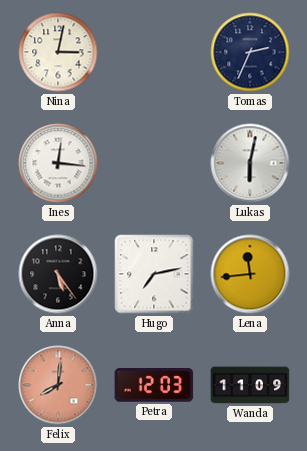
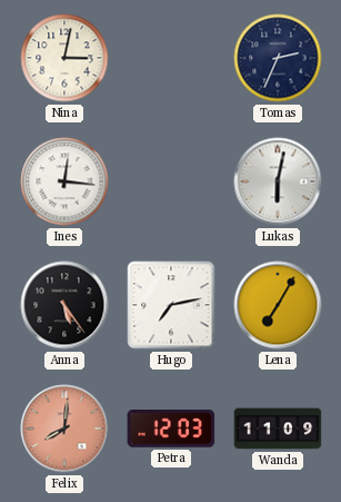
Lena: 11:44 -> 7:05 (278, 305)
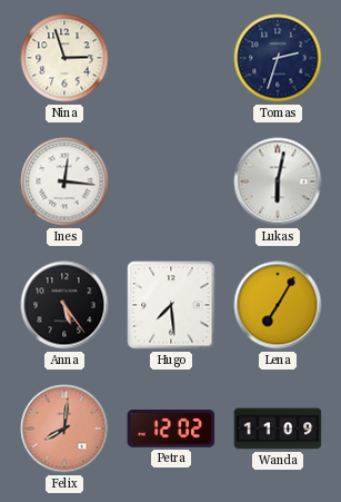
Nina: 3:02 -> 2:57 (64, 58)
Tomas: 2:34 -> 2:33 (278, 58)
Hugo: 7:13 -> 7:29 (171, 305)
Petra: 12:03 -> 12:02 (171, 430)
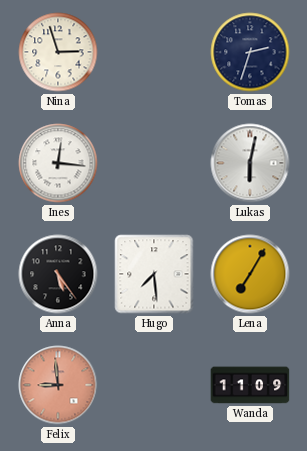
Felix: 8:01 -> 8:59 (58, 385)
Petra: 12:02 -> none (171, 430)
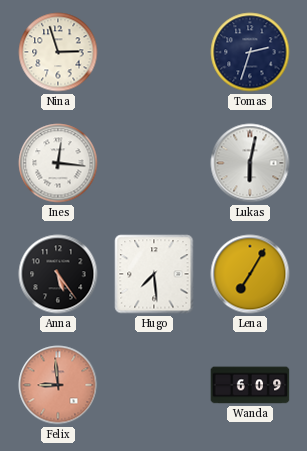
Wanda: 11:09 -> 6:09 (250, 385)
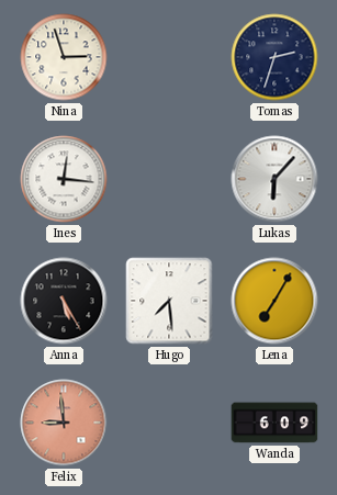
Lukas: 6:02 -> 6:07 (274, 179)
Anna: 5:24 -> 5:25 (64, 301)
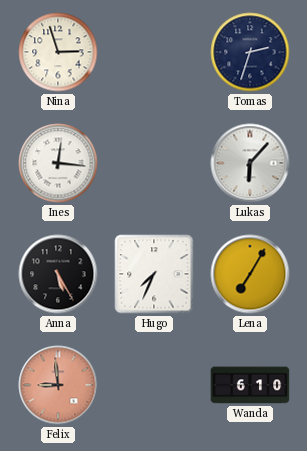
Hugo: 7:29 -> 7:34 (154, 274)
Wanda: 6:09 -> 6:10 (250, 385)
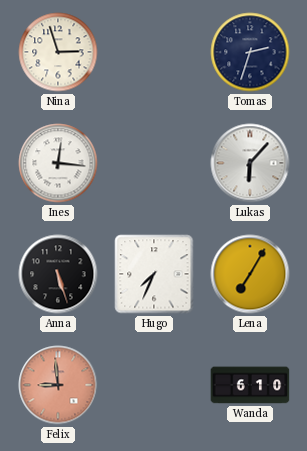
Anna: 5:25 -> 5:27 (58, 274)
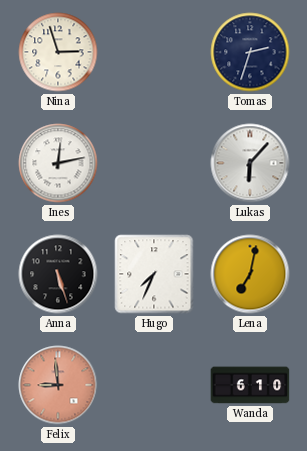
Ines: 12:16 -> 12:13 (58, 163)
Lena: 7:05 -> 7:02 (250, 274)
